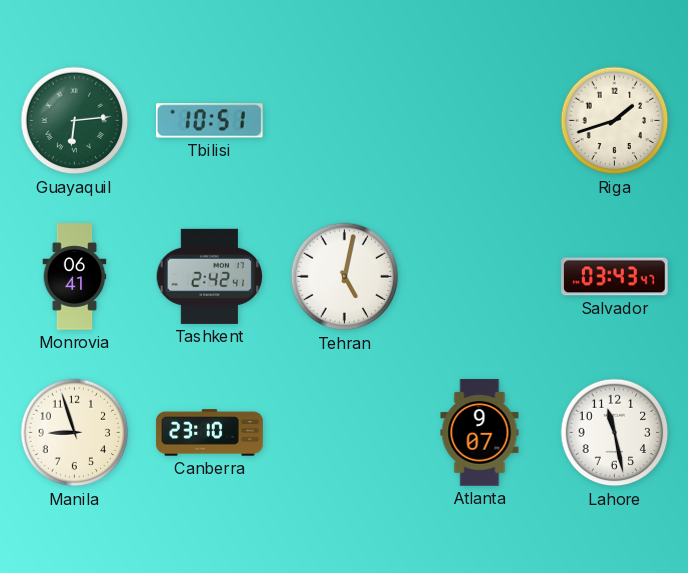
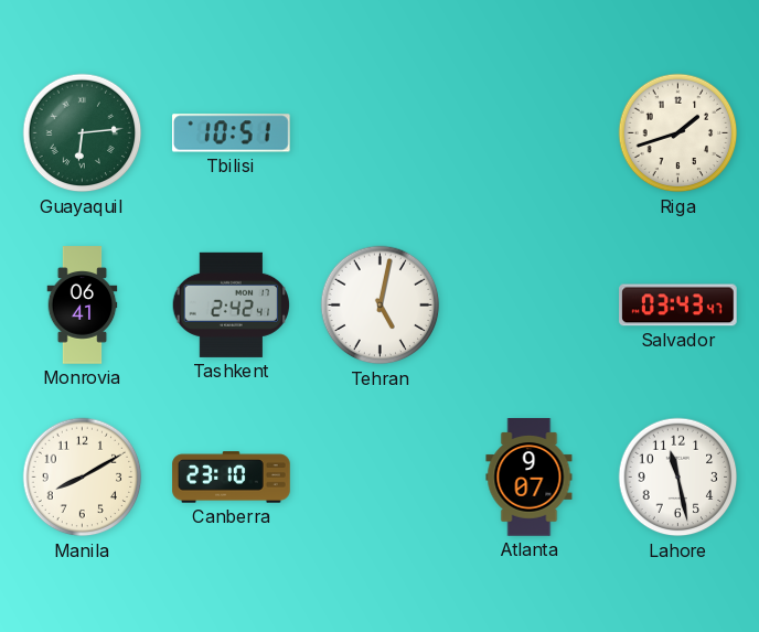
Manila: 8:57 -> 8:10 (83, 478)
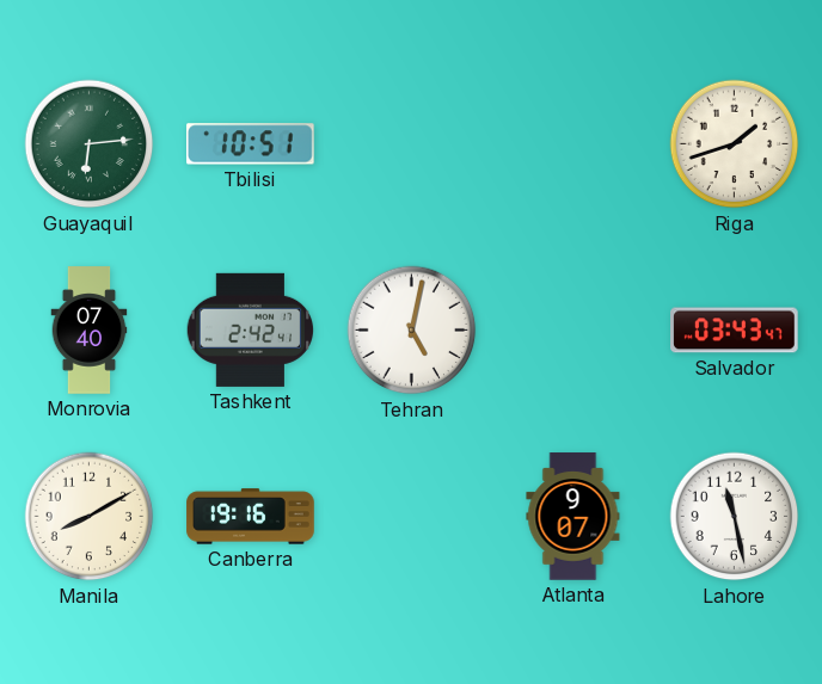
Monrovia: 06:41 -> 07:40 (90, 331)
Canberra: 23:10 -> 19:16 (251, 517)
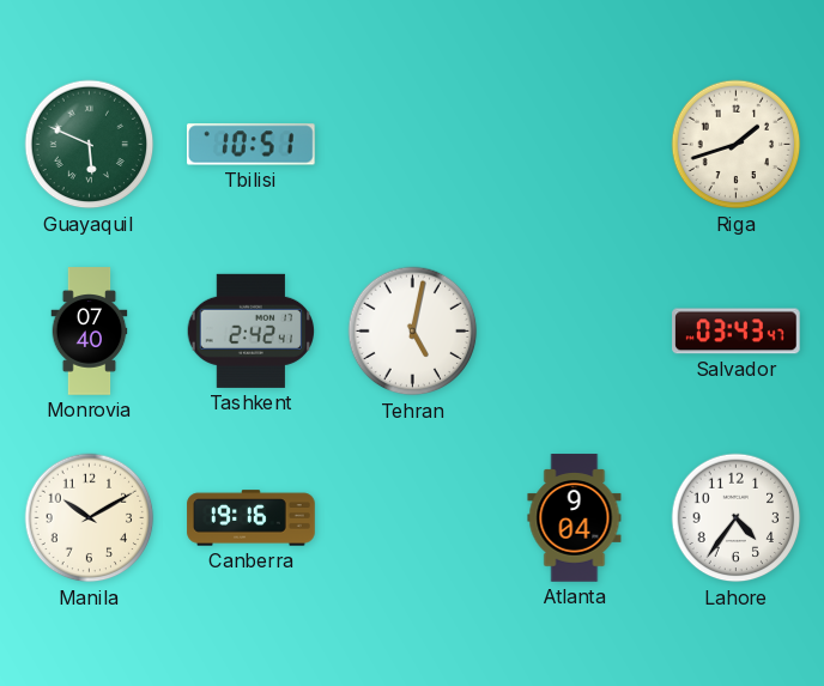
Guayaquil: 6:14 -> 5:49 (90, 145)
Manila: 8:10 -> 10:10 (90, 518)
Atlanta: 9:07 -> 9:04 (575, 518)
Lahore: 11:28 -> 4:36 (737, 518)
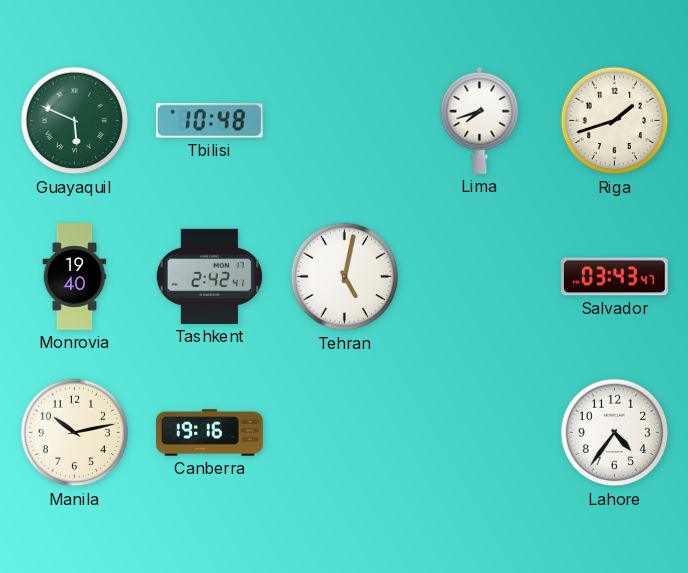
Tbilisi: 10:51 -> 10:48 (210, 121)
Lima: none -> 7:42 (480, 120)
Monrovia: 07:40 -> 19:40 (75, 277)
Manila: 10:10 -> 10:13 (75, 433)
Atlanta: 9:04 -> none (575, 518)
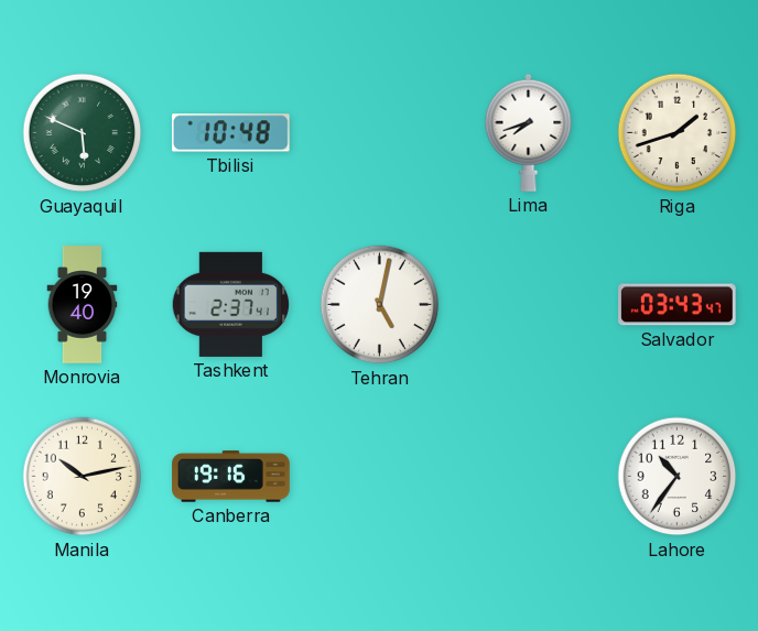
Tashkent: 2:42 -> 2:37 (231, 304)
Lahore: 4:36 -> 10:36 (678, 477)
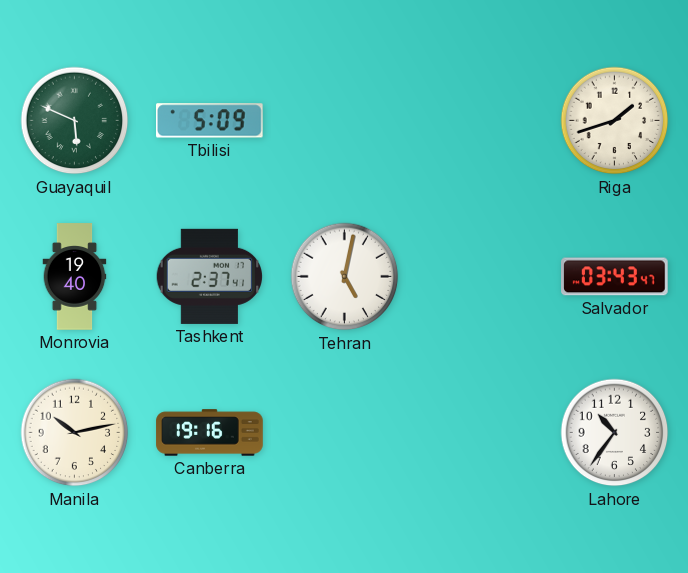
Tbilisi: 10:48 -> 5:09 (210, 121)
Lima: 7:42 -> none (529, 132)
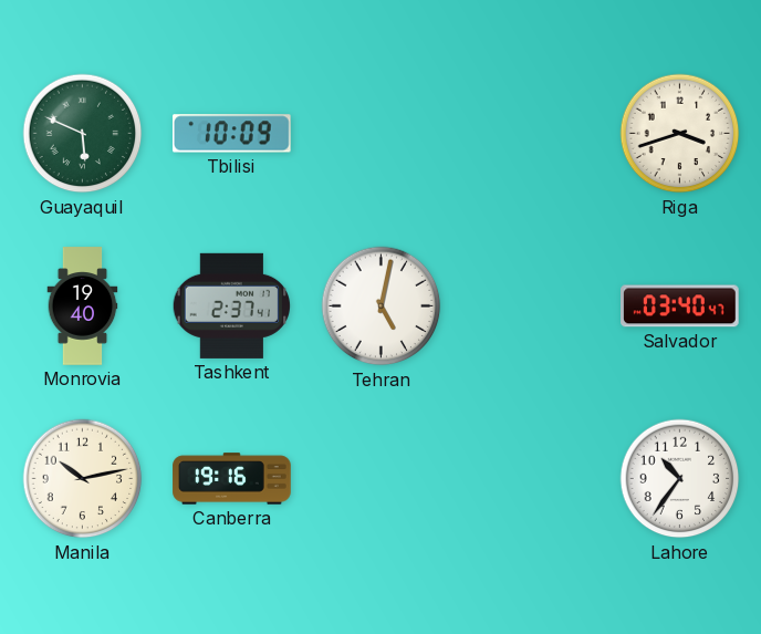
Tbilisi: 5:09 -> 10:09 (232, 134)
Riga: 1:42 -> 3:42 (680, 134)
Salvador: 03:43 -> 03:40 (680, 306)
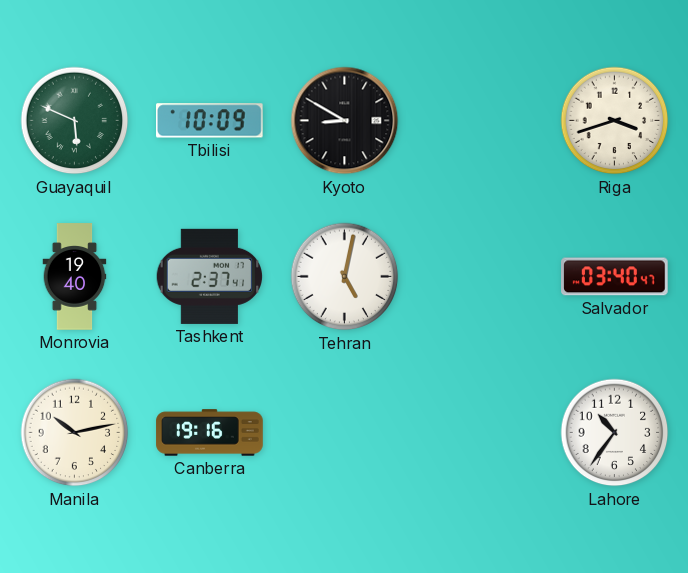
Kyoto: none -> 8:50 (345, 121)
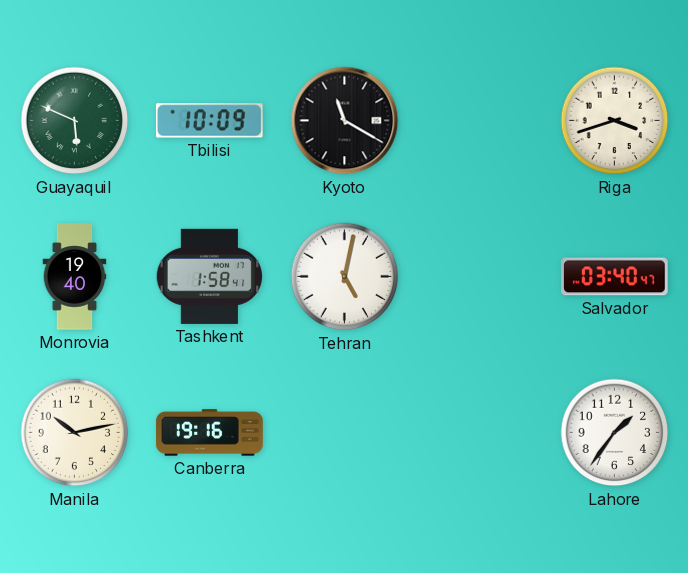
Kyoto: 8:50 -> 11:20 (345, 121)
Tashkent: 2:37 -> 1:58 (210, 276)
Lahore: 10:36 -> 1:36 (615, 433)
